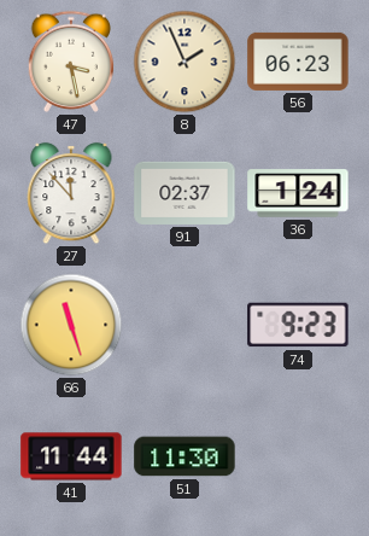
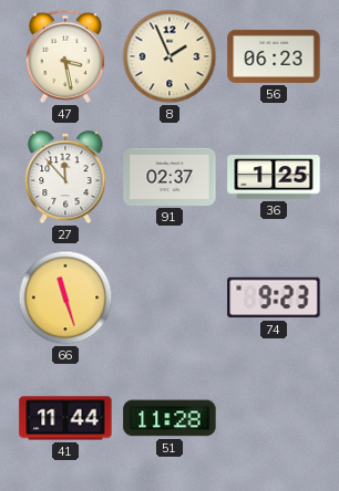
36: 1:24 -> 1:25 (274, 177)
51: 11:30 -> 11:28 (169, 418)
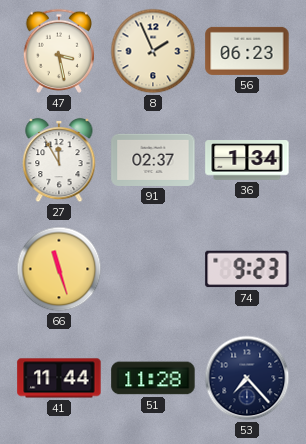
27: 11:53 -> 11:55 (59, 160)
36: 1:25 -> 1:34 (247, 160)
53: none -> 7:23 (247, 378)
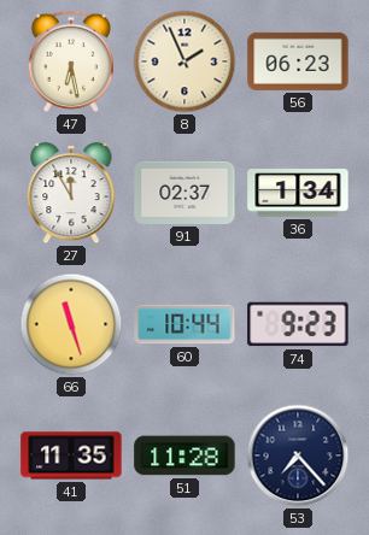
47: 3:28 -> 6:28 (70, 61)
60: none -> 10:44 (184, 324)
41: 11:44 -> 11:35 (71, 455)
